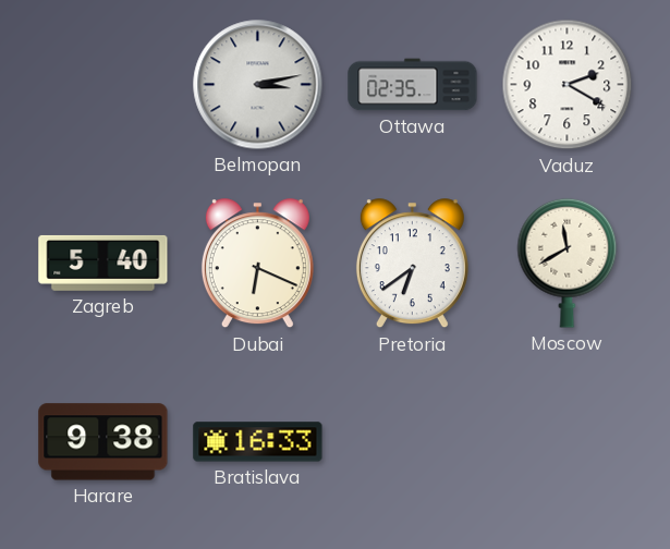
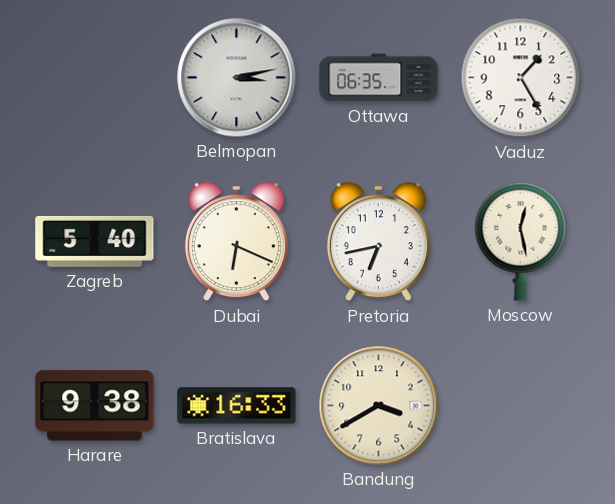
Ottawa: 02:35 -> 06:35 (379, 78)
Vaduz: 2:20 -> 1:25 (521, 78)
Pretoria: 6:39 -> 6:43 (378, 242)
Moscow: 11:40 -> 12:28 (521, 241)
Bandung: none -> 3:40 (379, 406)
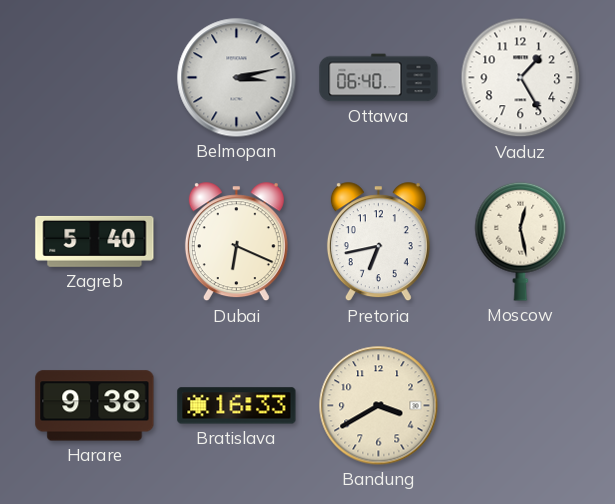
Ottawa: 06:35 -> 06:40 (379, 78)
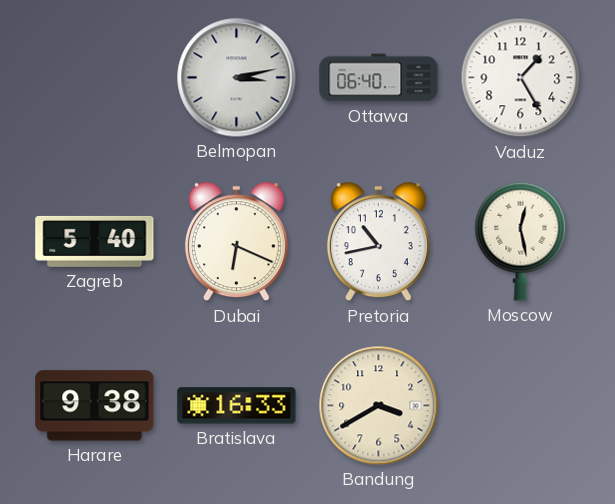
Pretoria: 6:43 -> 10:43 (378, 242)
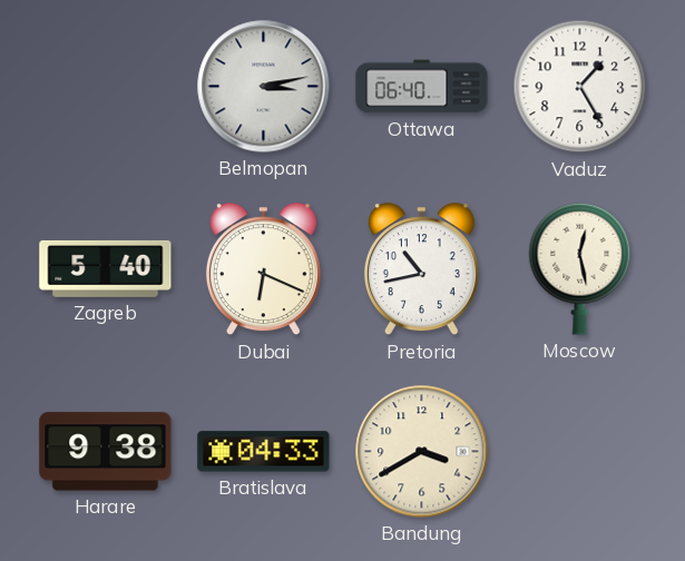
Bratislava: 16:33 -> 04:33 (264, 452)
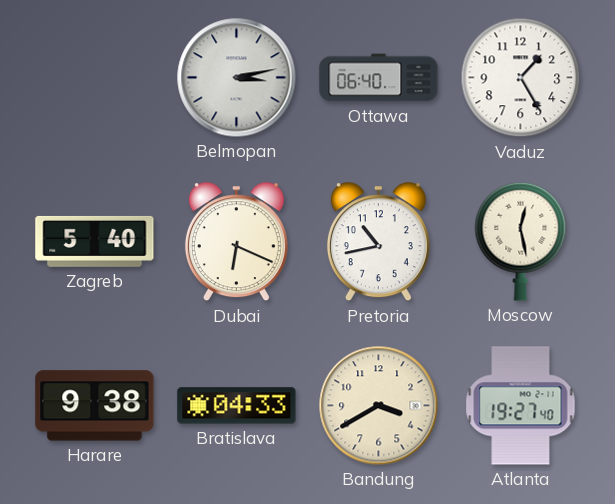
Atlanta: none -> 19:27 (521, 406)
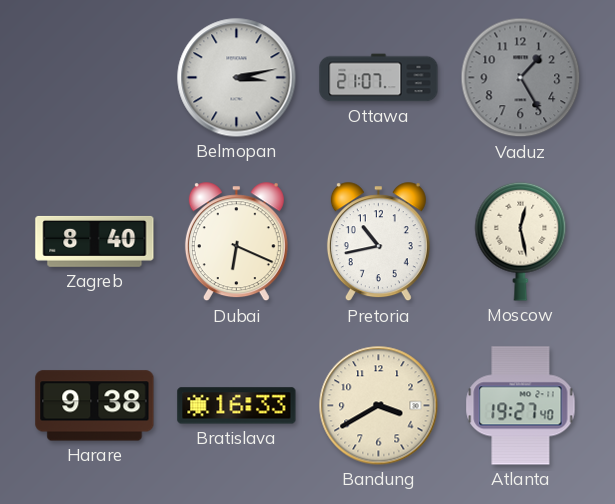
Ottawa: 06:40 -> 21:07 (379, 78)
Vaduz dial: white -> grey (521, 78)
Zagreb: 5:40 -> 8:40 (95, 241)
Bratislava: 04:33 -> 16:33 (237, 406)
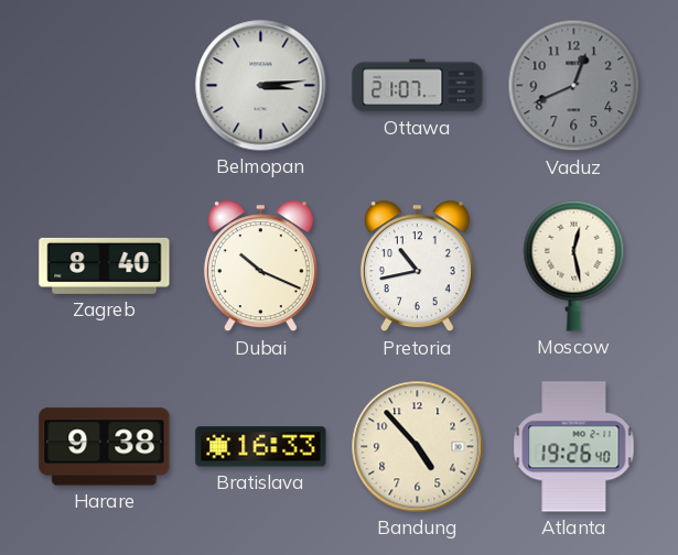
Belmopan: 3:13 -> 3:14 (261, 86)
Vaduz: 1:25 -> 12:41 (574, 86)
Dubai: 6:19 -> 10:19 (260, 266)
Bandung: 3:40 -> 4:53 (418, 447)
Atlanta: 19:27 -> 19:26 (574, 447)
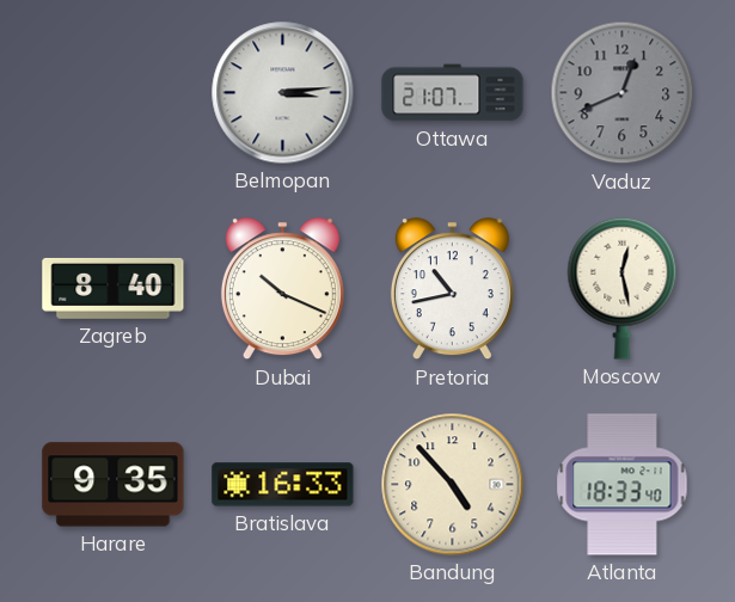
Harare: 9:38 -> 9:35 (114, 485)
Atlanta: 19:26 -> 18:33 (623, 485)
